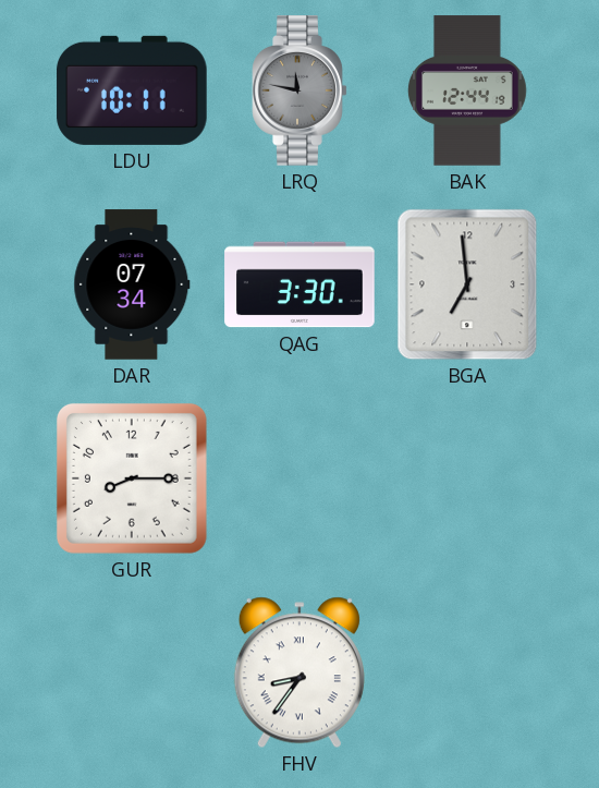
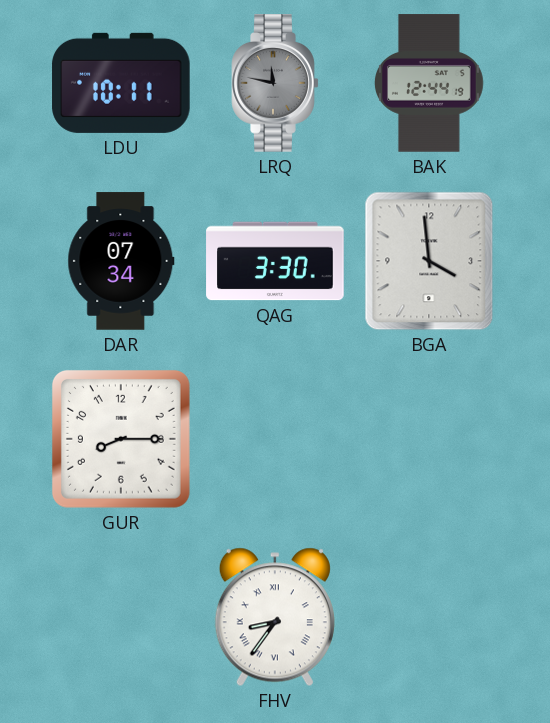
BGA: 6:59 -> 3:59 (429, 261)
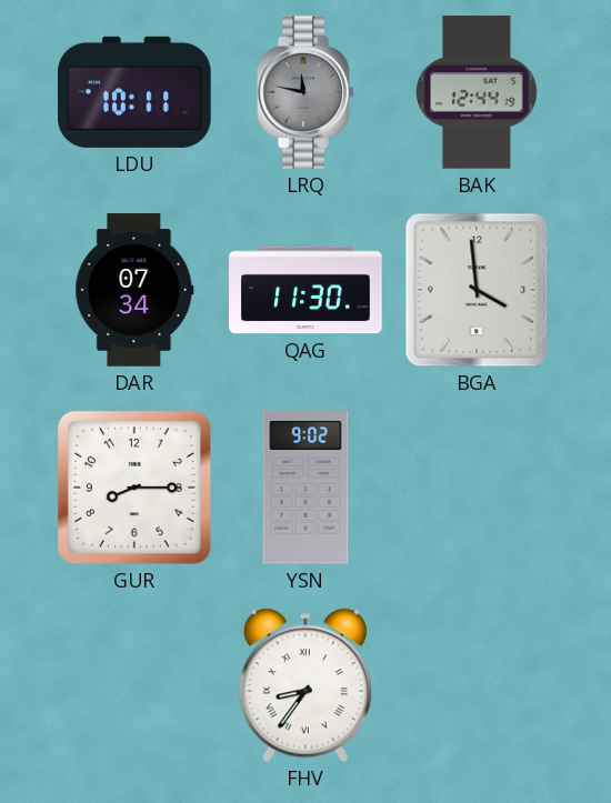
QAG: 3:30 -> 11:30 (305, 290)
YSN: none -> 9:02 (305, 488)
